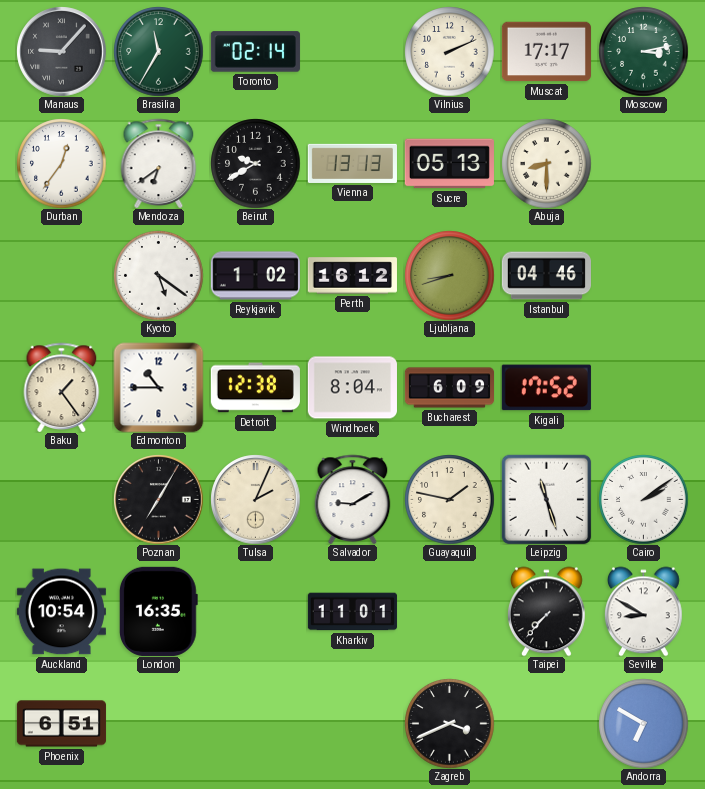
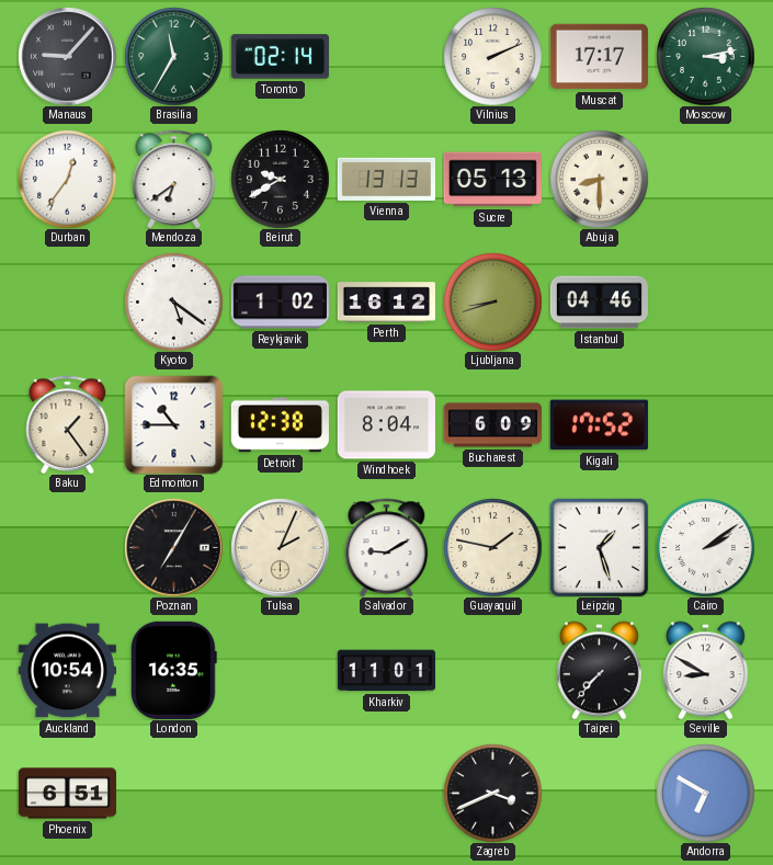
Leipzig: 11:27 -> 1:27 (599, 547)
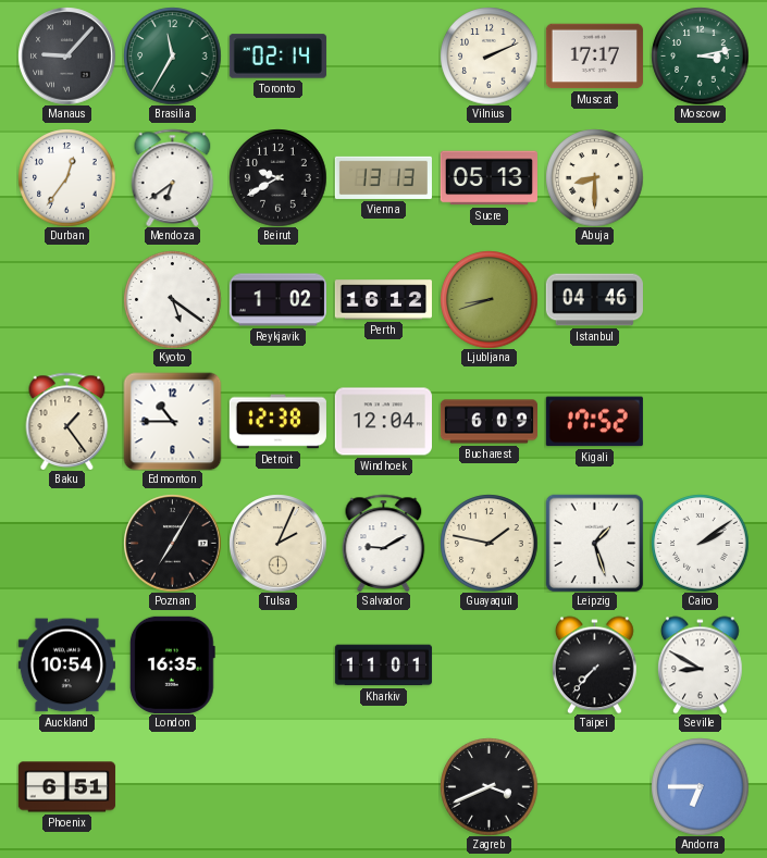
Windhoek: 8:04 -> 12:04 (383, 422)
Andorra: 6:50 -> 6:45 (700, 786)
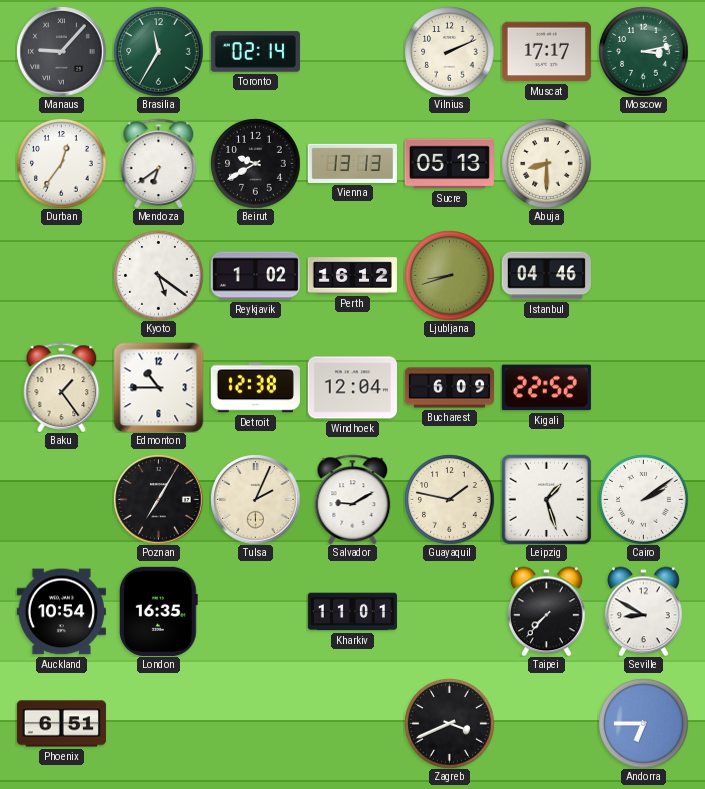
Kigali: 17:52 -> 22:52 (546, 388)
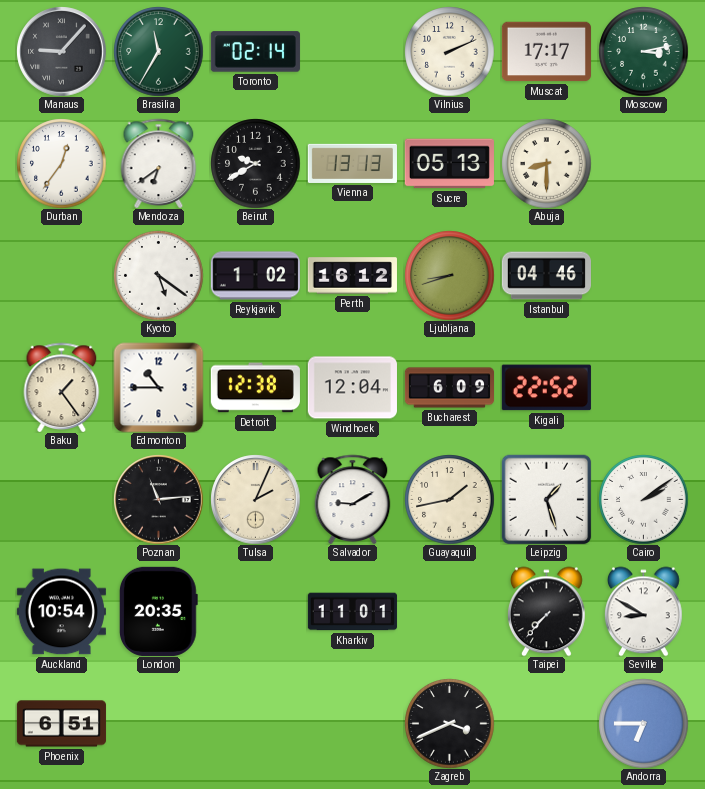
Poznan: 7:05 -> 11:14 (158, 499)
Guayaquil: 1:47 -> 1:43 (449, 499)
London: 16:35 -> 20:35 (158, 611)
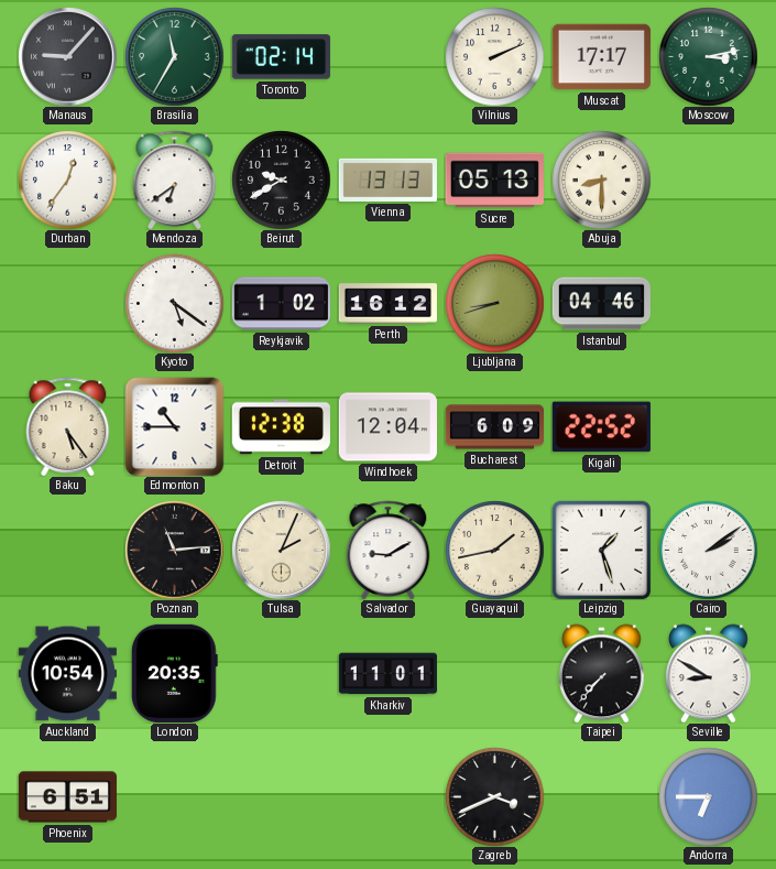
Baku: 1:24 -> 5:24 (68, 426)
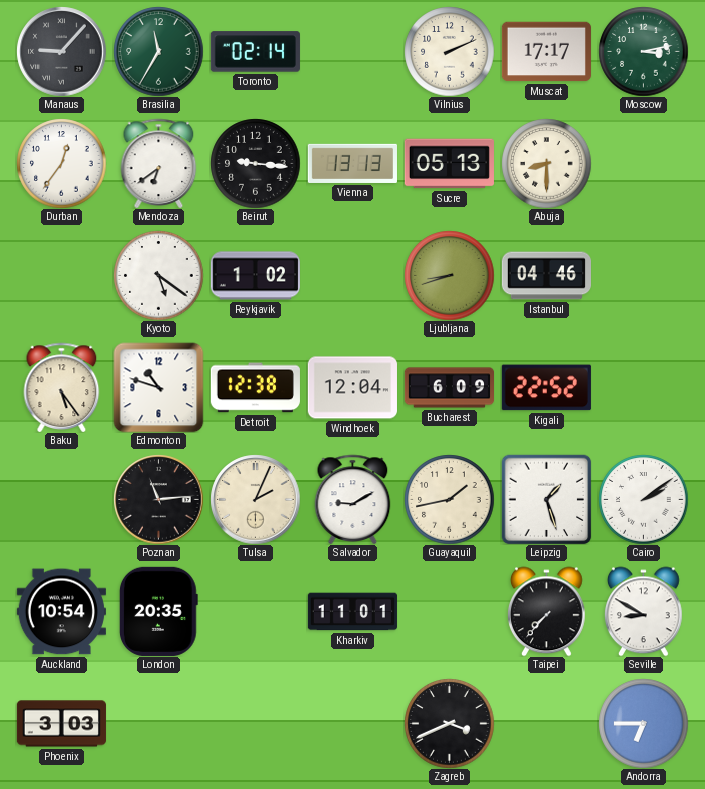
Beirut: 9:40 -> 9:16 (255, 163)
Perth: 16:12 -> none (387, 304)
Edmonton: 10:45 -> 10:48 (158, 387)
Phoenix: 6:51 -> 3:03 (61, 724)
